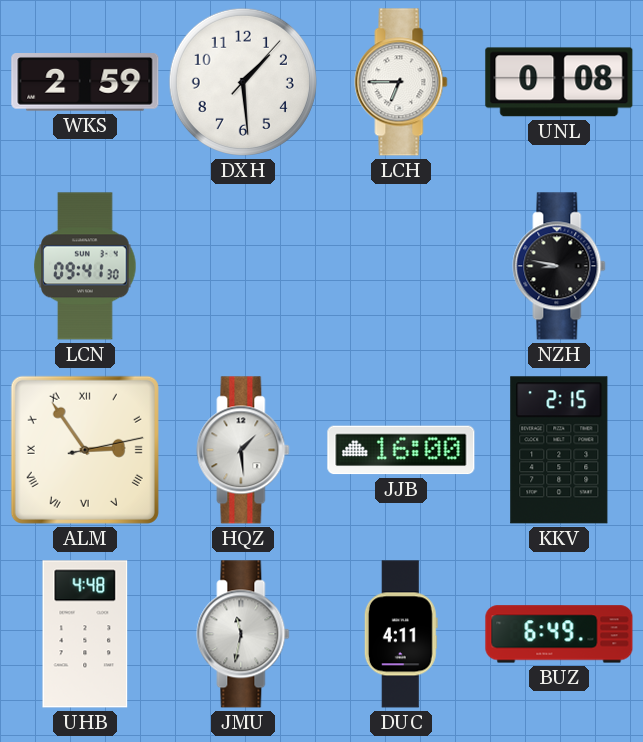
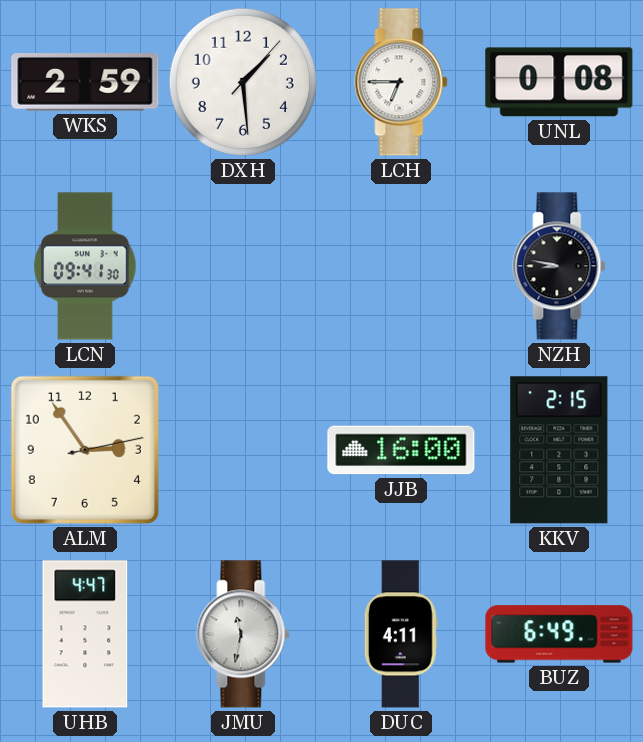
ALM numerals: Roman -> Arabic (85, 450)
HQZ: 1:29 -> none (243, 450)
UHB: 4:48 -> 4:47 (85, 634)
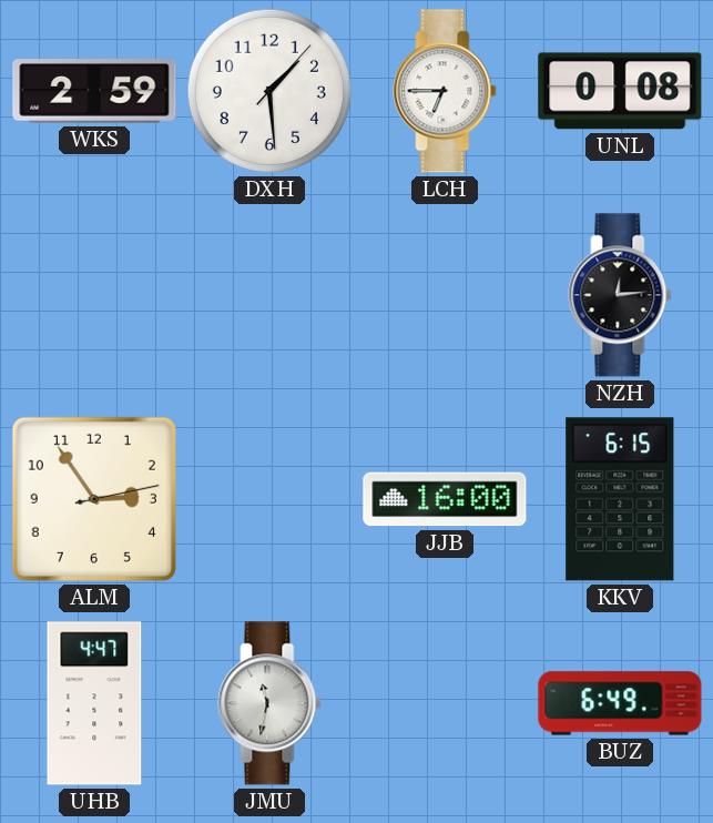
LCN: 09:41 -> none (85, 266)
NZH: 8:47 -> 12:14 (620, 295)
KKV: 2:15 -> 6:15 (620, 499)
DUC: 4:11 -> none (401, 634)
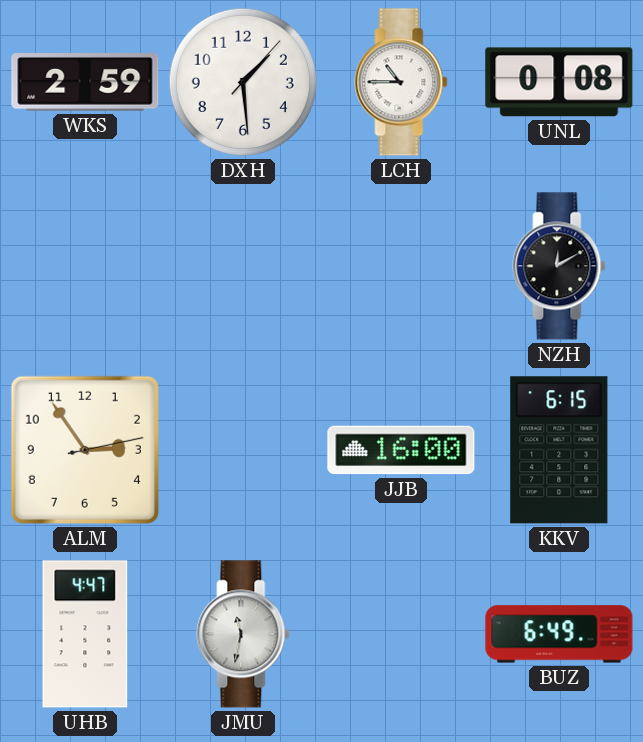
LCH: 6:45 -> 10:45 (401, 82)
NZH: 12:14 -> 12:10 (559, 266)
